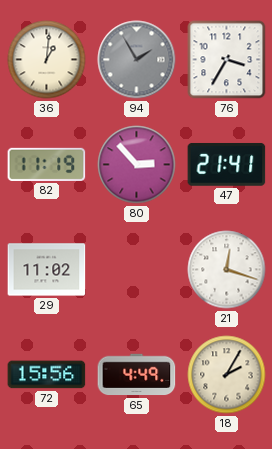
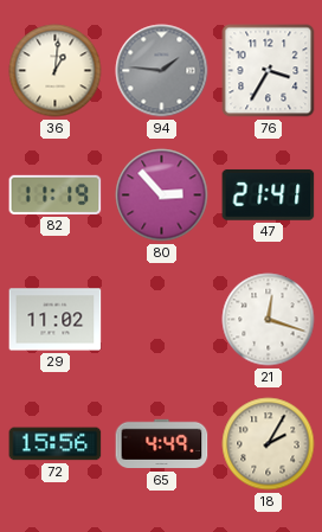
94: 1:55 -> 1:46 (162, 71)
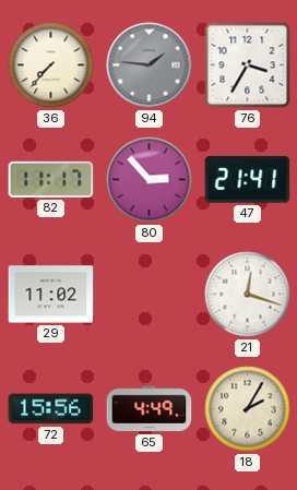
36: 1:01 -> 7:37 (51, 65)
82: 11:19 -> 11:17 (51, 179)
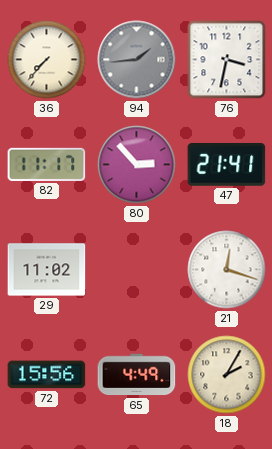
94: 1:46 -> 1:44 (137, 60)
76: 3:35 -> 3:32 (227, 60)
